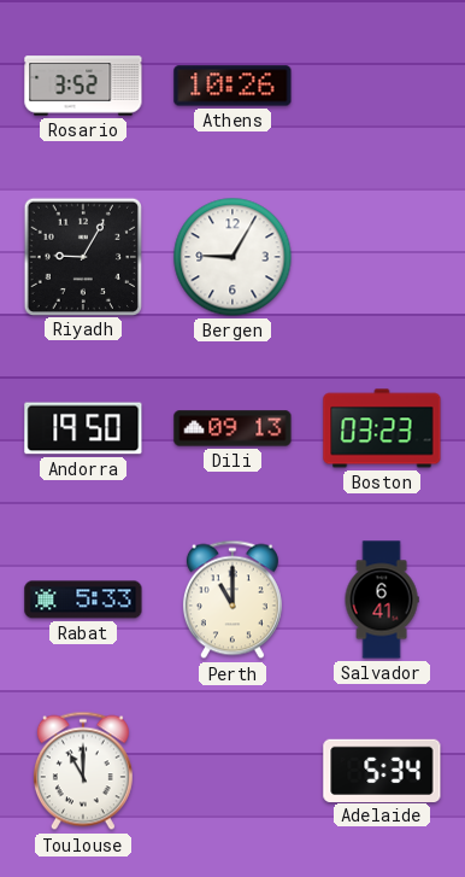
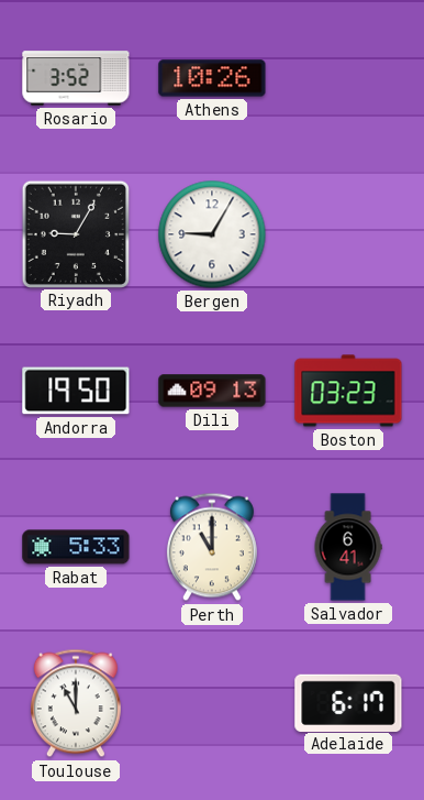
Adelaide: 5:34 -> 6:17 (348, 702)
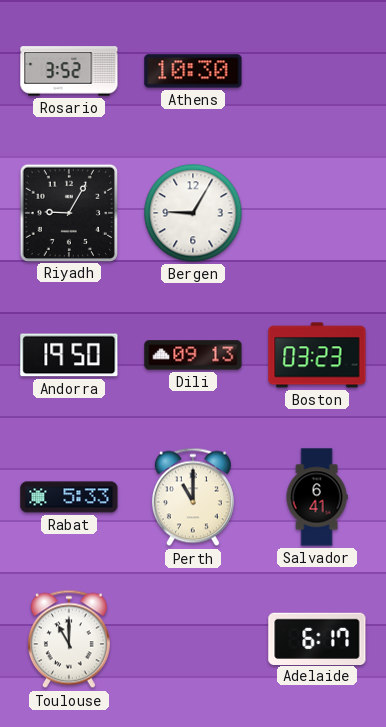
Athens: 10:26 -> 10:30 (193, 71)
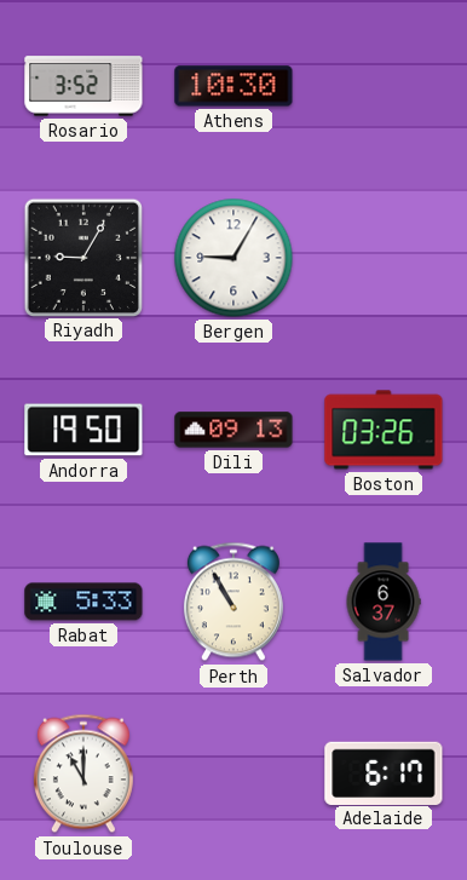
Boston: 03:23 -> 03:26 (384, 430)
Perth: 11:00 -> 10:55 (234, 602)
Salvador: 6:41 -> 6:37 (384, 602)
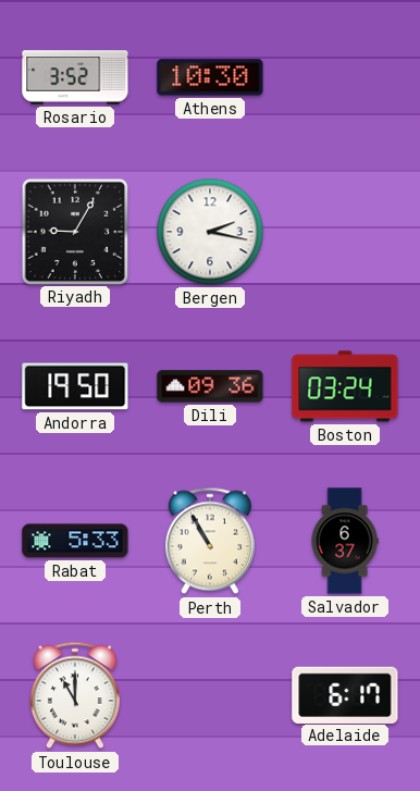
Bergen: 9:05 -> 2:17 (210, 232)
Dili: 09:13 -> 09:36 (210, 386)
Boston: 03:26 -> 03:24 (345, 386)
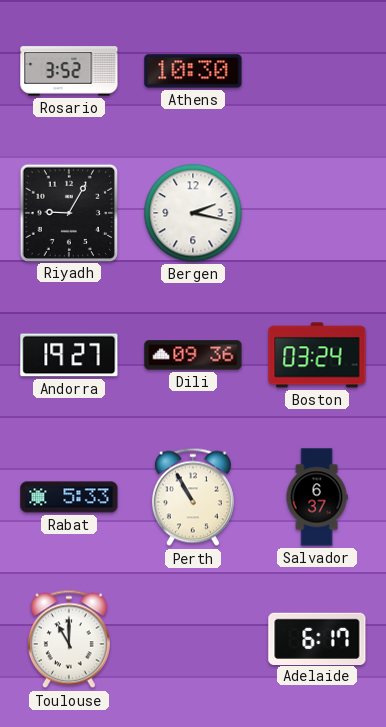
Andorra: 19:50 -> 19:27 (69, 355)
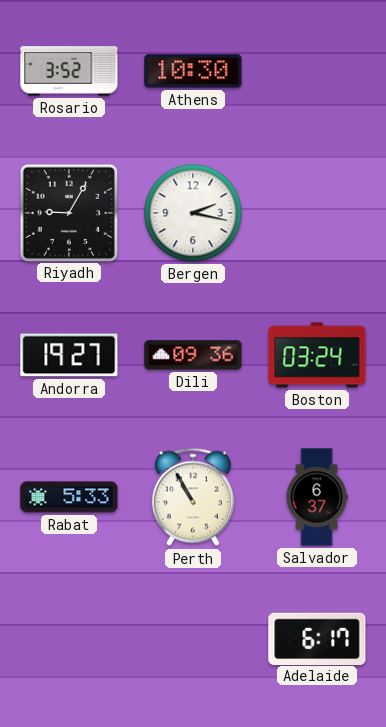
Toulouse: 11:00 -> none (69, 639)
